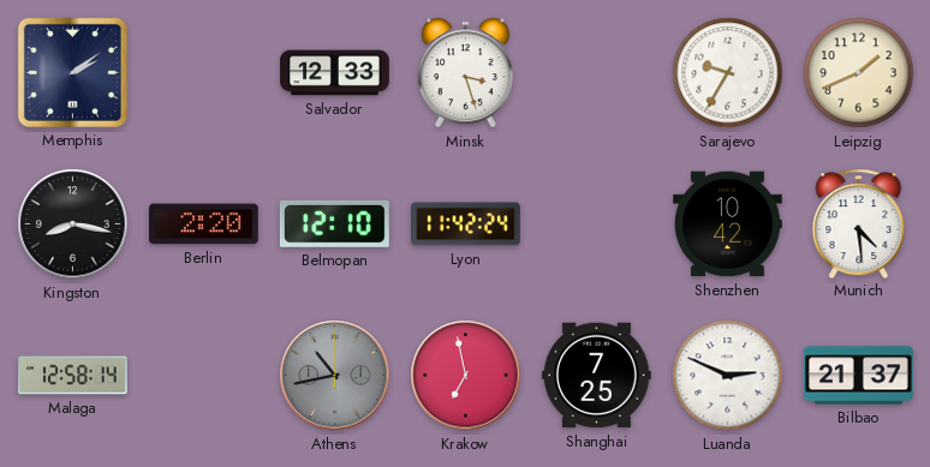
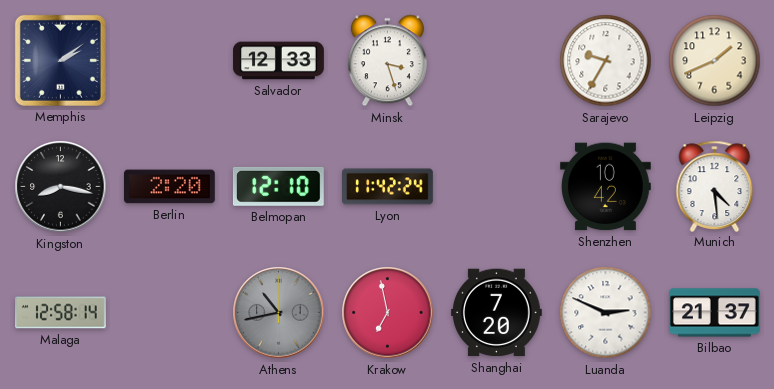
Shanghai: 7:25 -> 7:20 (497, 313)
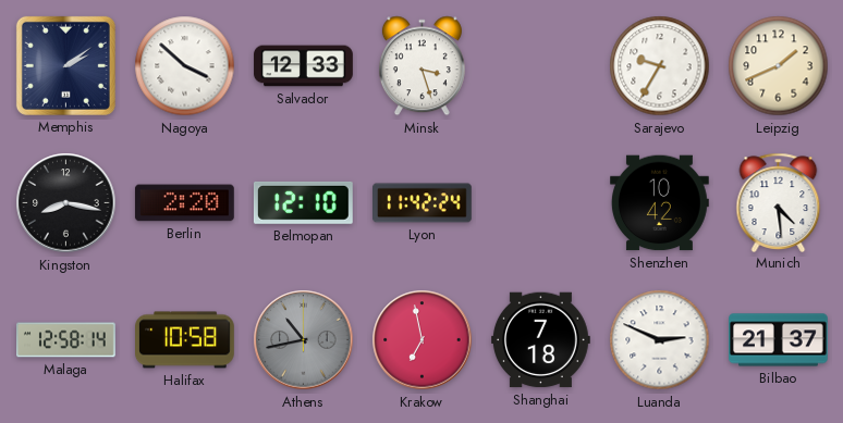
Nagoya: none -> 3:52 (185, 66)
Halifax: none -> 10:58 (185, 340)
Shanghai: 7:20 -> 7:18 (541, 340)
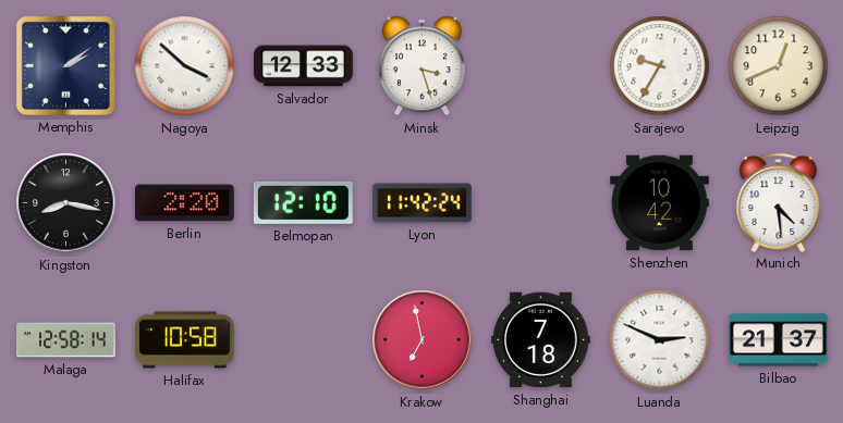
Leipzig: 1:41 -> 12:41 (779, 66)
Athens: 10:43 -> none (304, 340)
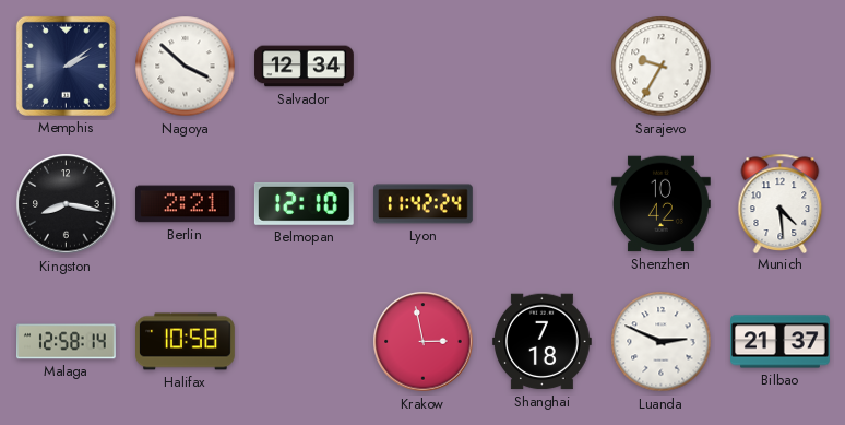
Salvador: 12:33 -> 12:34 (305, 67)
Minsk: 3:27 -> none (421, 66)
Leipzig: 12:41 -> none (779, 66)
Berlin: 2:20 -> 2:21 (185, 204)
Krakow: 6:58 -> 2:58 (424, 342)
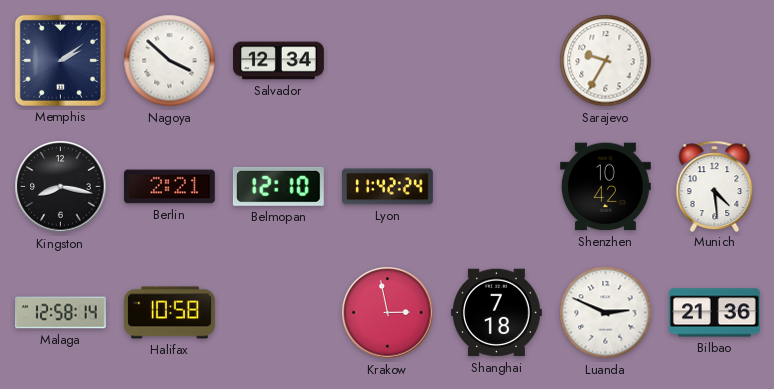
Bilbao: 21:37 -> 21:36 (715, 313)
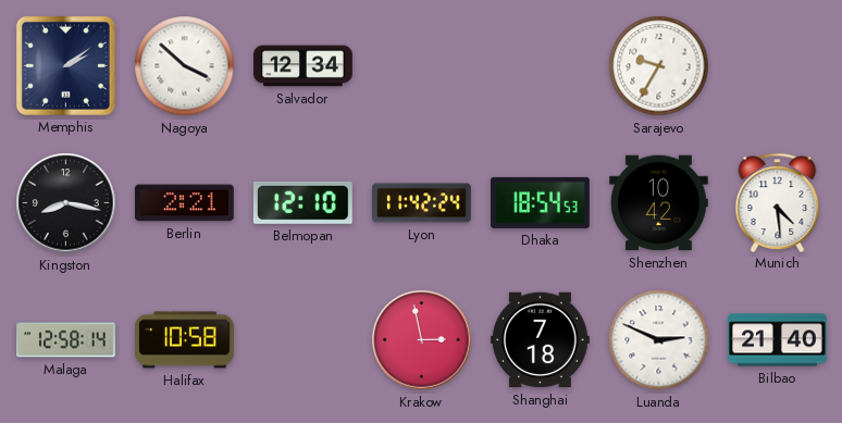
Dhaka: none -> 18:54 (541, 202)
Bilbao: 21:36 -> 21:40 (778, 340)
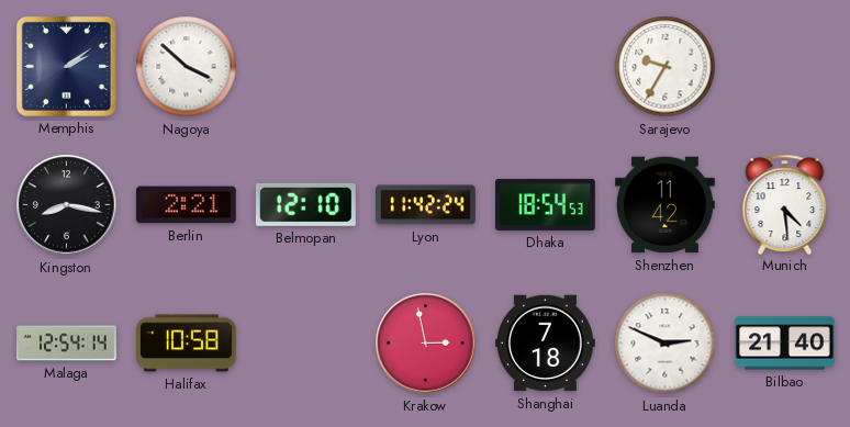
Salvador: 12:34 -> none (304, 66)
Shenzhen: 10:42 -> 11:42 (666, 205)
Malaga: 12:58 -> 12:54 (67, 344)
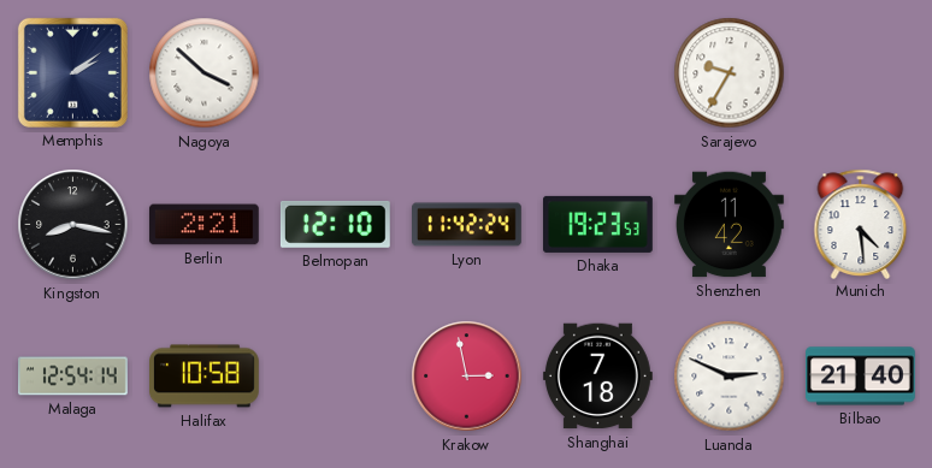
Dhaka: 18:54 -> 19:23 (598, 224)
